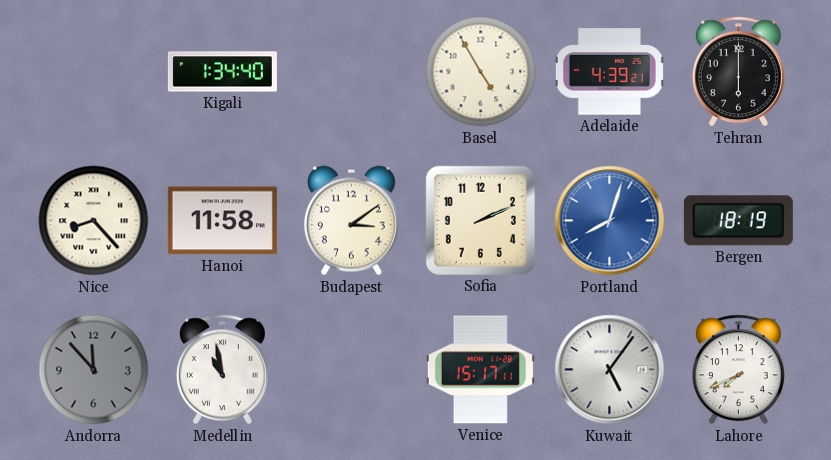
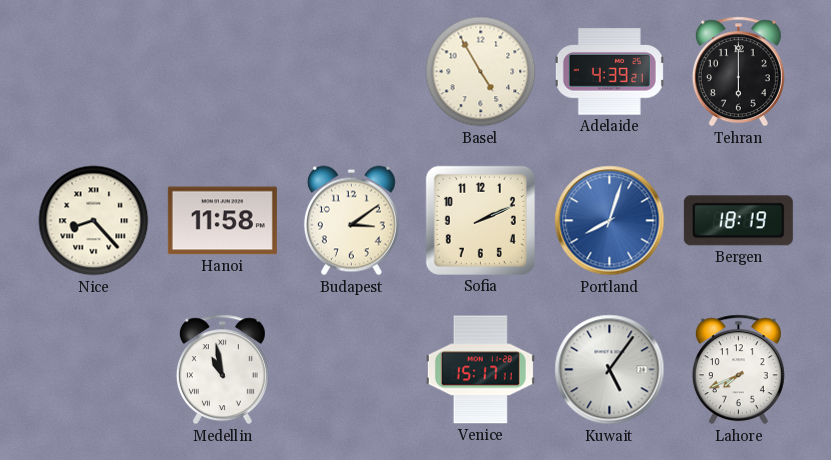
Kigali: 1:34 -> none (222, 72)
Andorra: 11:53 -> none (94, 370)
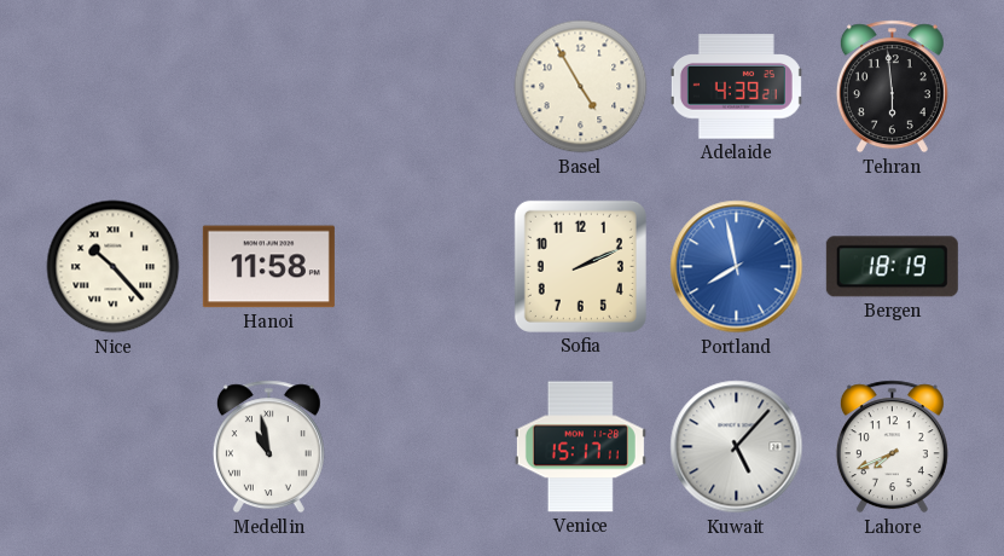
Tehran: 6:00 -> 5:59 (892, 87)
Nice: 8:23 -> 10:23 (114, 267)
Budapest: 3:09 -> none (351, 221)
Portland: 8:03 -> 7:58 (737, 267)
Kuwait: 5:06 -> 5:07 (737, 447)
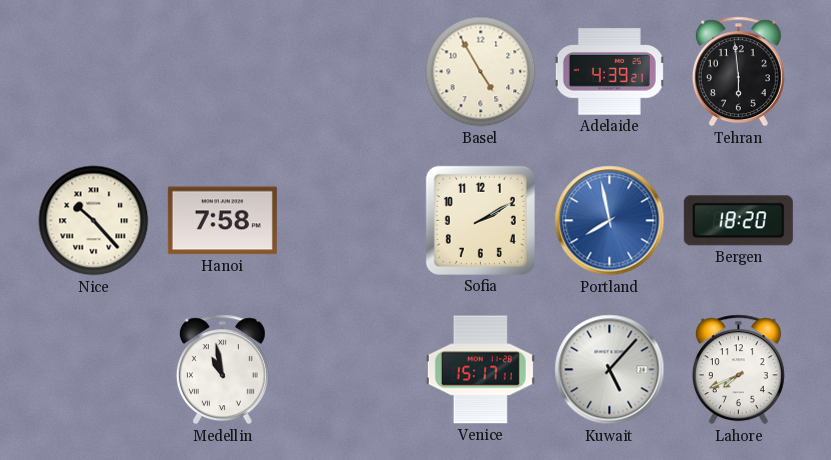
Hanoi: 11:58 -> 7:58 (222, 221)
Sofia: 2:11 -> 2:10 (480, 220)
Bergen: 18:19 -> 18:20 (738, 221)
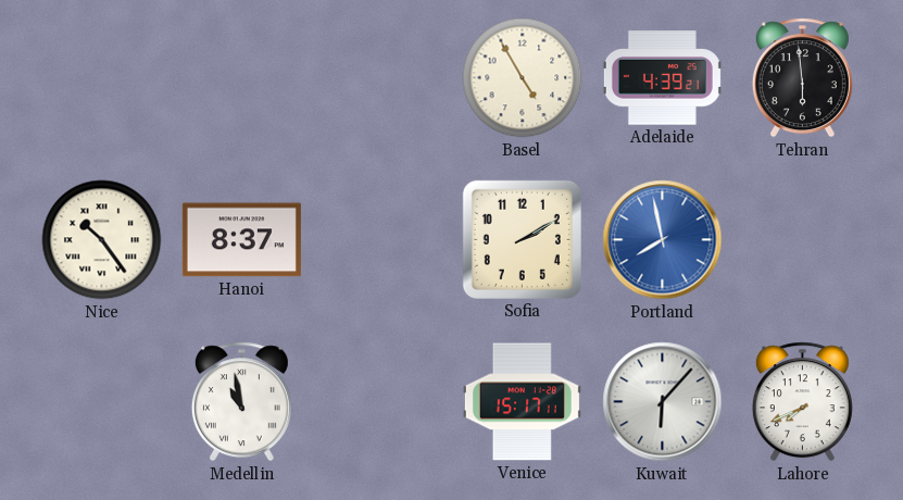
Nice: 10:23 -> 10:24 (102, 240)
Hanoi: 7:58 -> 8:37 (241, 240)
Bergen: 18:20 -> none (738, 221)
Kuwait: 5:07 -> 6:07 (663, 402)
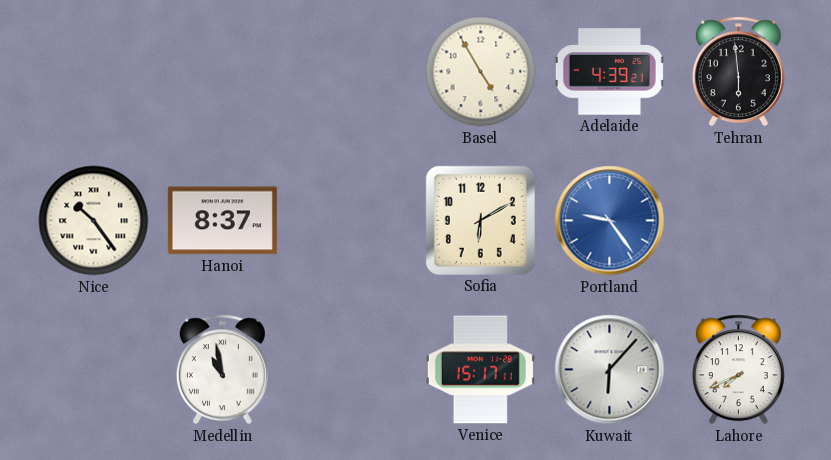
Sofia: 2:10 -> 6:10 (480, 220)
Portland: 7:58 -> 9:24 (610, 221)
